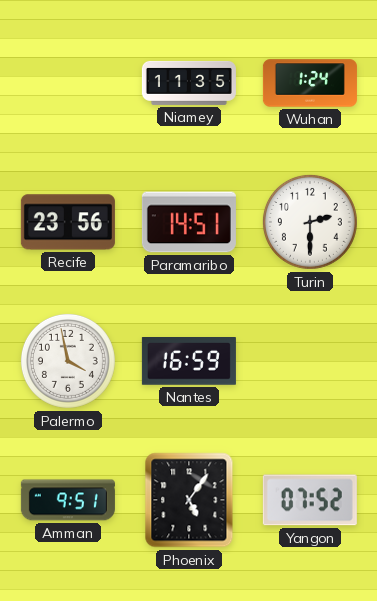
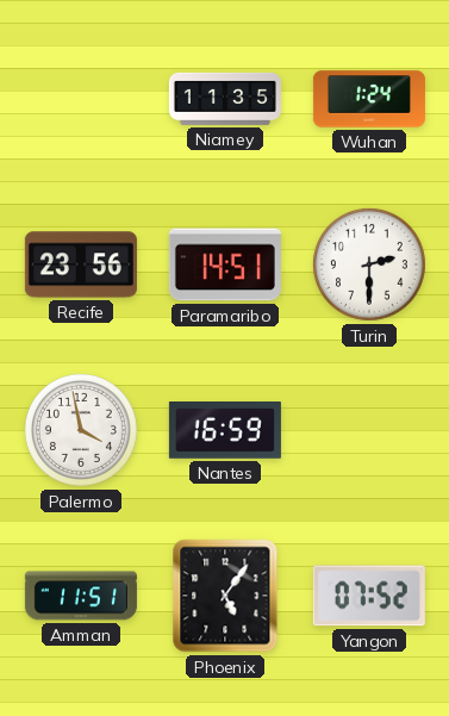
Amman: 9:51 -> 11:51 (81, 596)
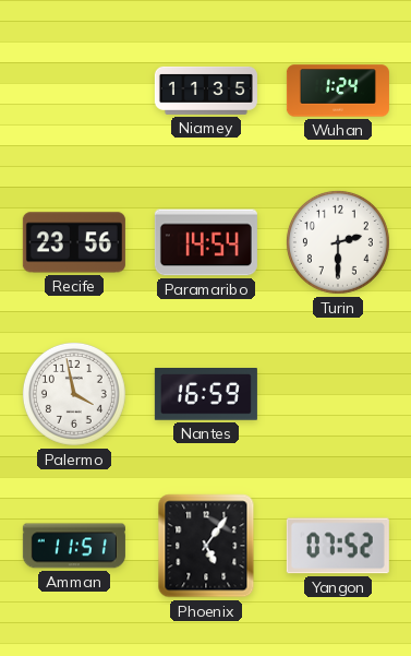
Paramaribo: 14:51 -> 14:54 (206, 242)
